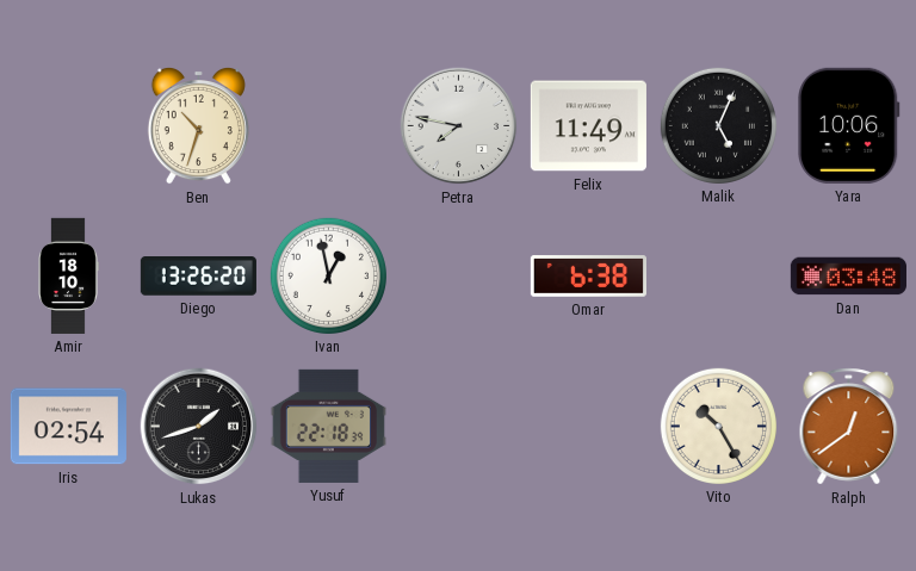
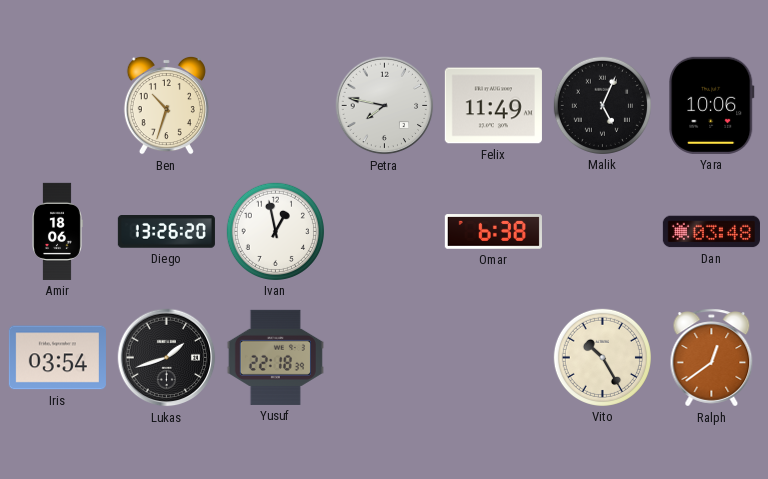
Amir: 18:10 -> 18:06 (57, 231)
Iris: 02:54 -> 03:54 (57, 358)
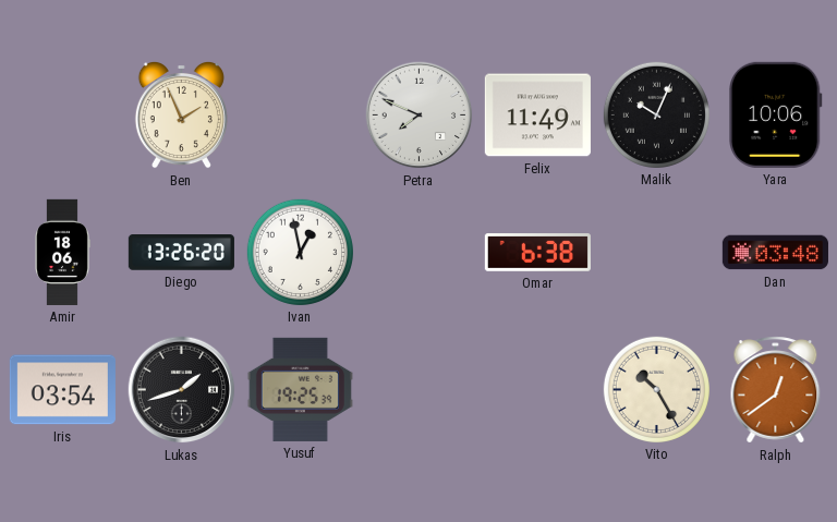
Ben: 10:33 -> 1:56 (181, 114)
Petra: 7:47 -> 7:49 (420, 116)
Malik: 5:04 -> 10:04 (656, 114)
Yusuf: 22:18 -> 19:25 (300, 389)
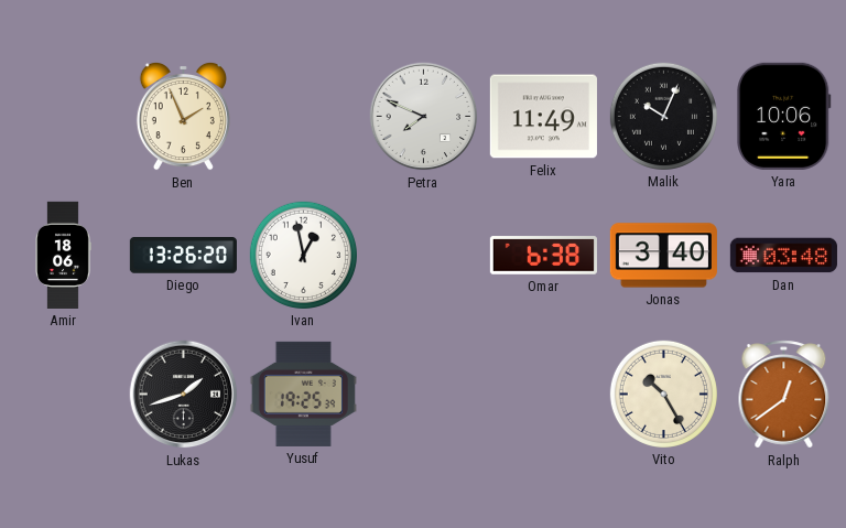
Jonas: none -> 3:40 (663, 256)
Iris: 03:54 -> none (62, 390)
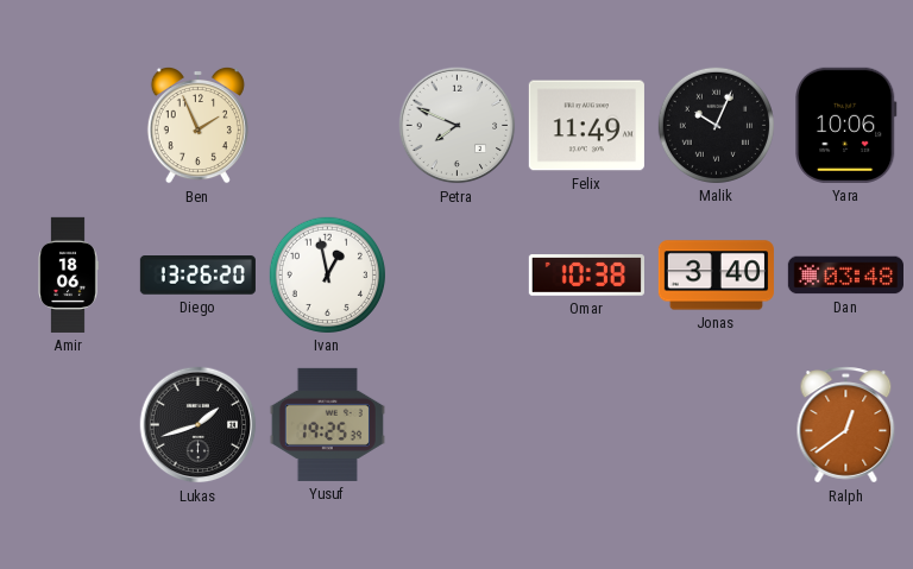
Omar: 6:38 -> 10:38 (586, 276)
Vito: 10:25 -> none (663, 394)
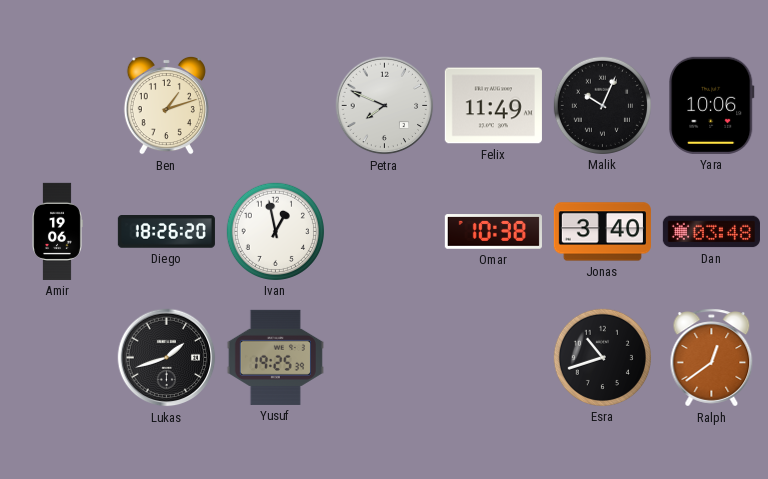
Ben: 1:56 -> 1:12 (166, 105)
Amir: 18:06 -> 19:06 (57, 231)
Diego: 13:26 -> 18:26 (166, 232)
Esra: none -> 10:42 (602, 357)
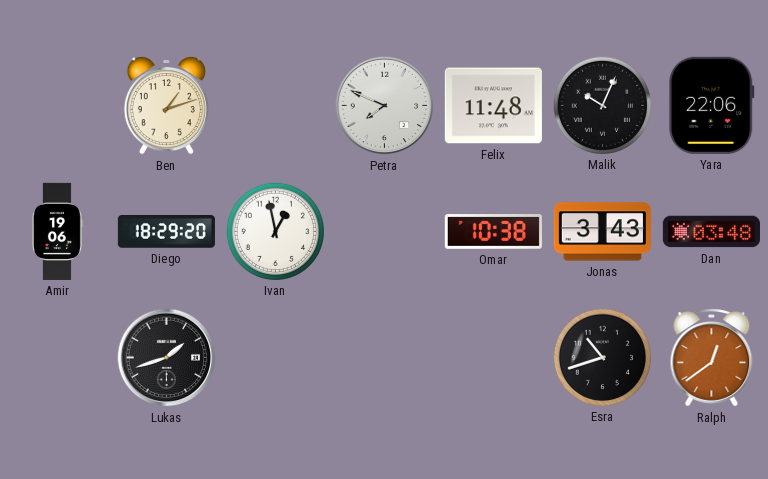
Felix: 11:49 -> 11:48 (493, 106)
Yara: 10:06 -> 22:06 (712, 105)
Diego: 18:26 -> 18:29 (166, 232)
Jonas: 3:40 -> 3:43 (602, 232)
Yusuf: 19:25 -> none (275, 357)
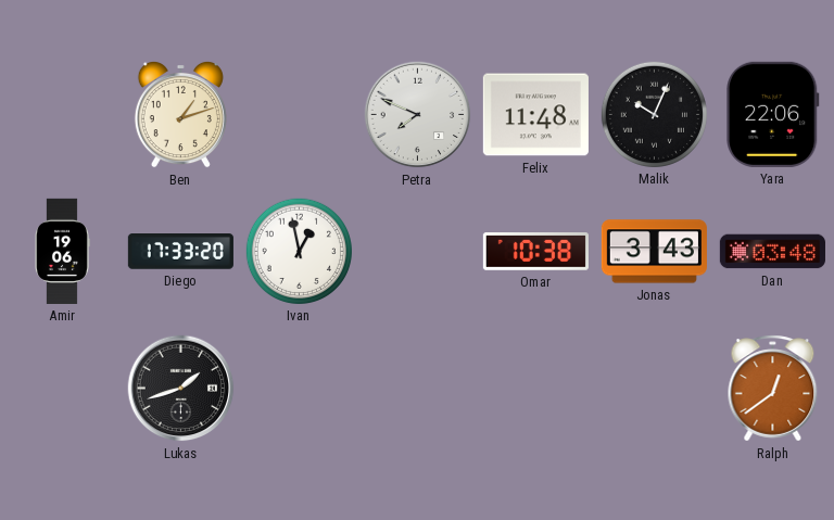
Diego: 18:29 -> 17:33 (180, 252)
Esra: 10:42 -> none (602, 357)
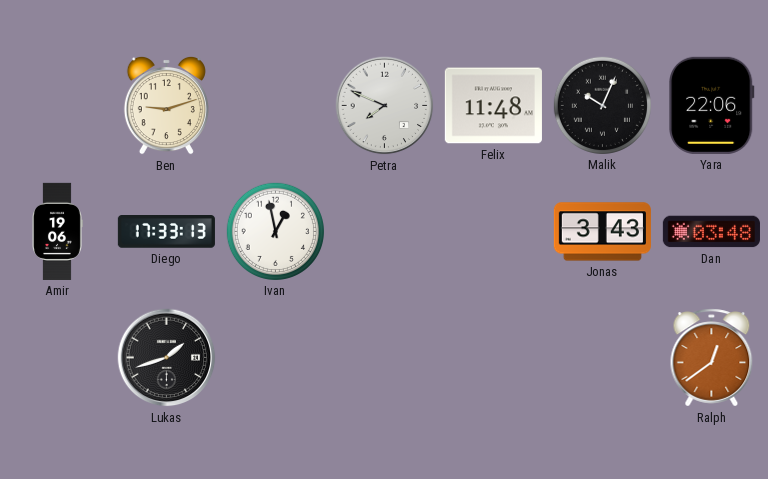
Ben: 1:12 -> 9:12 (166, 105)
Diego: 17:33:20 -> 17:33:13 (166, 232)
Omar: 10:38 -> none (535, 252)
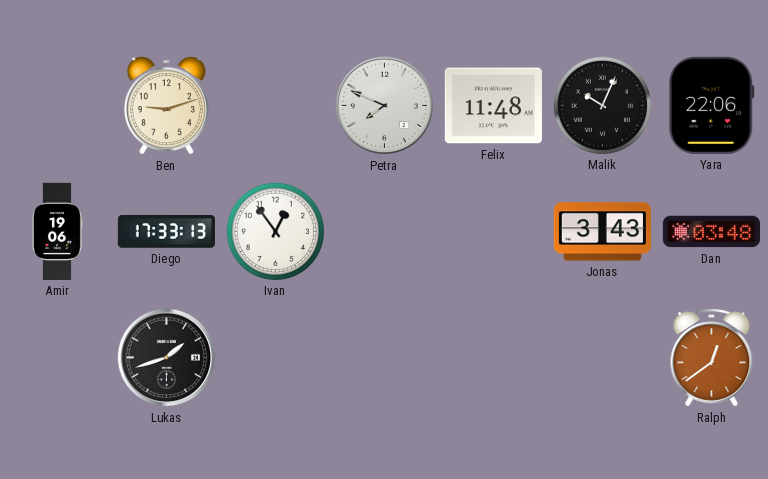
Ivan: 12:58 -> 12:54 (275, 231)
